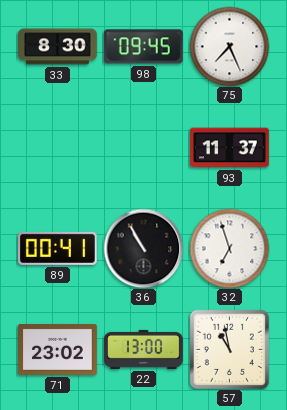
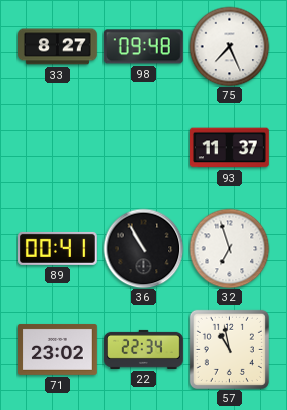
33: 8:30 -> 8:27 (58, 47)
98: 09:45 -> 09:48 (143, 47)
22: 13:00 -> 22:34 (144, 349)
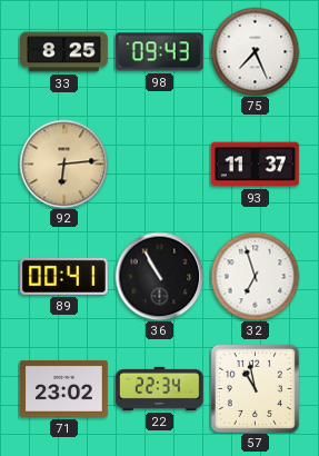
33: 8:27 -> 8:25 (64, 52)
98: 09:48 -> 09:43 (159, 52)
92: none -> 6:14 (63, 163)
